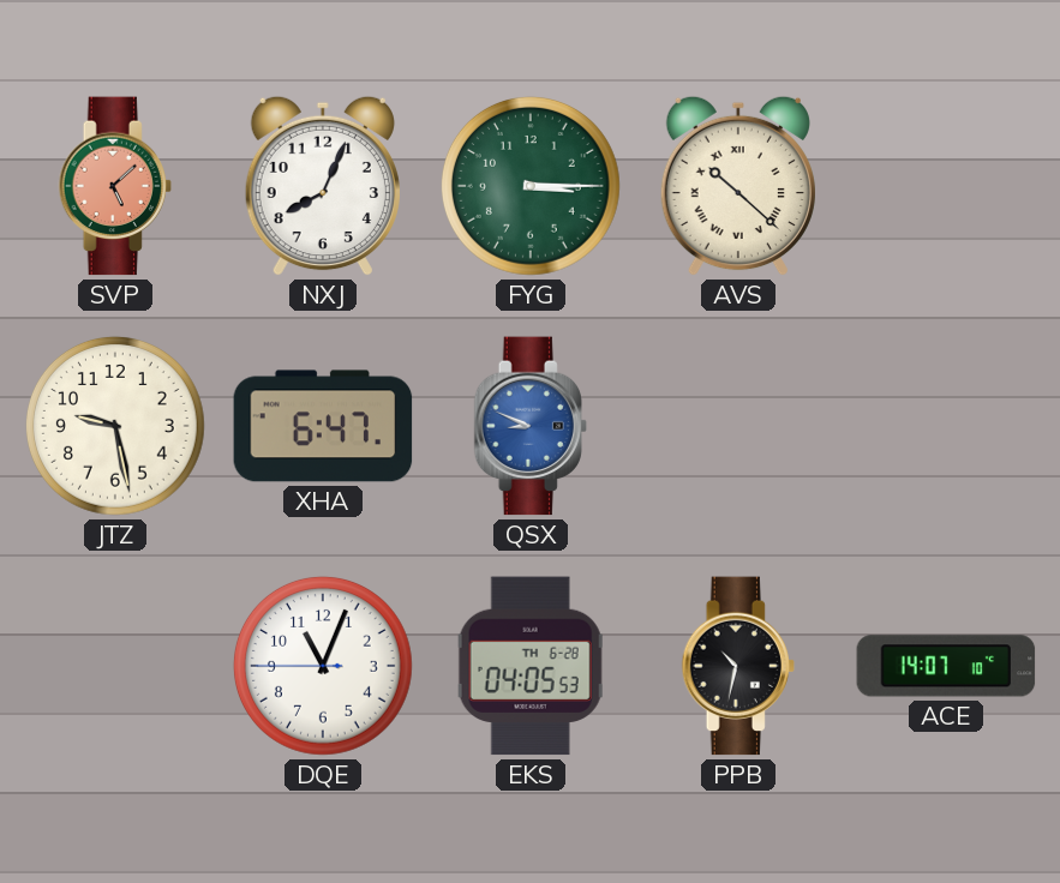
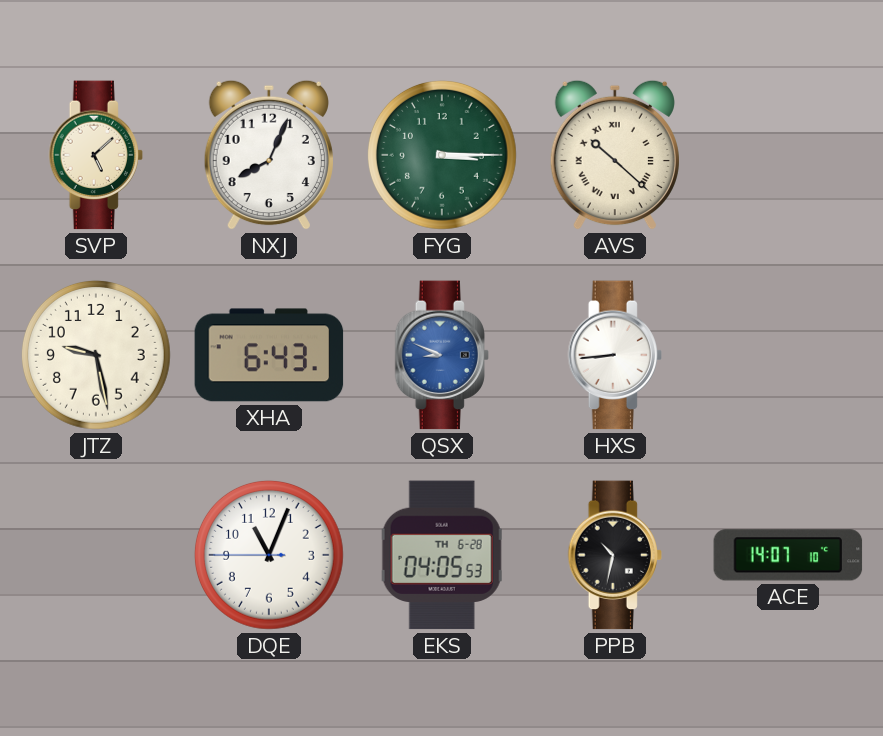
SVP dial: salmon -> cream (96, 155)
XHA: 6:47 -> 6:43 (269, 355)
HXS: none -> 8:44 (615, 355)
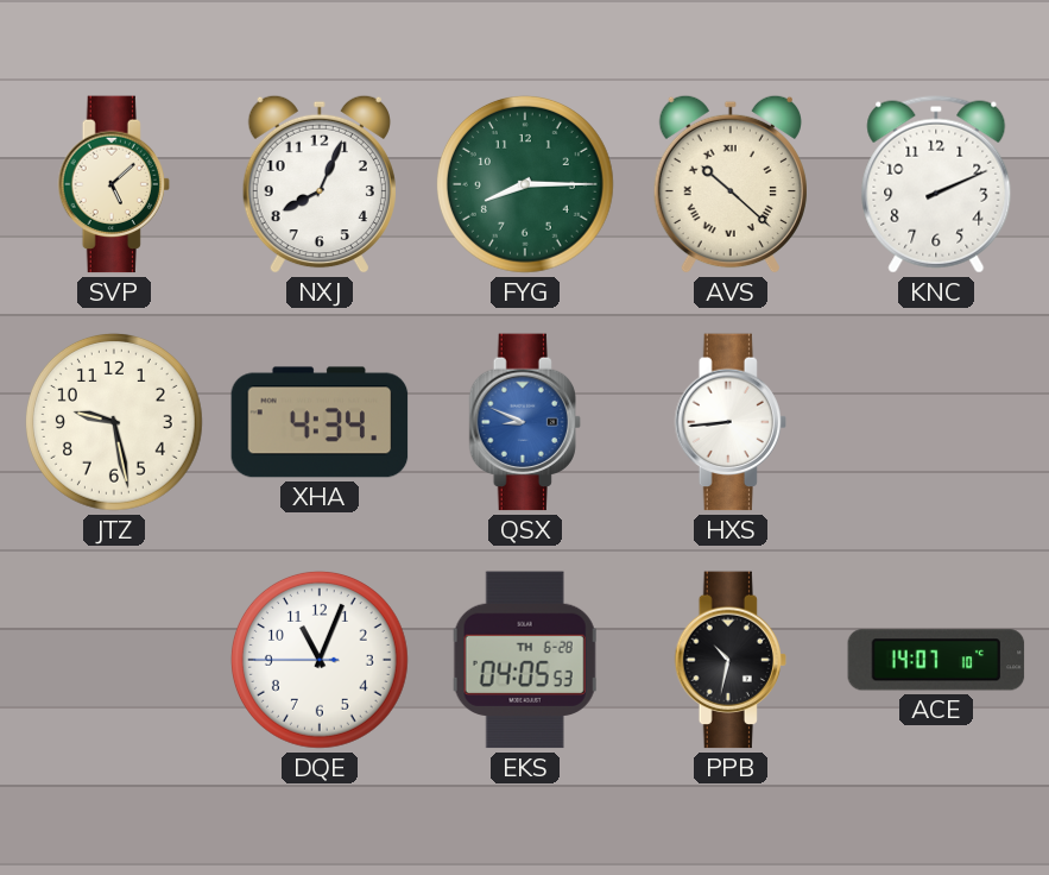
FYG: 3:15 -> 8:15 (525, 184)
KNC: none -> 2:11 (936, 184)
XHA: 6:43 -> 4:34 (320, 422)
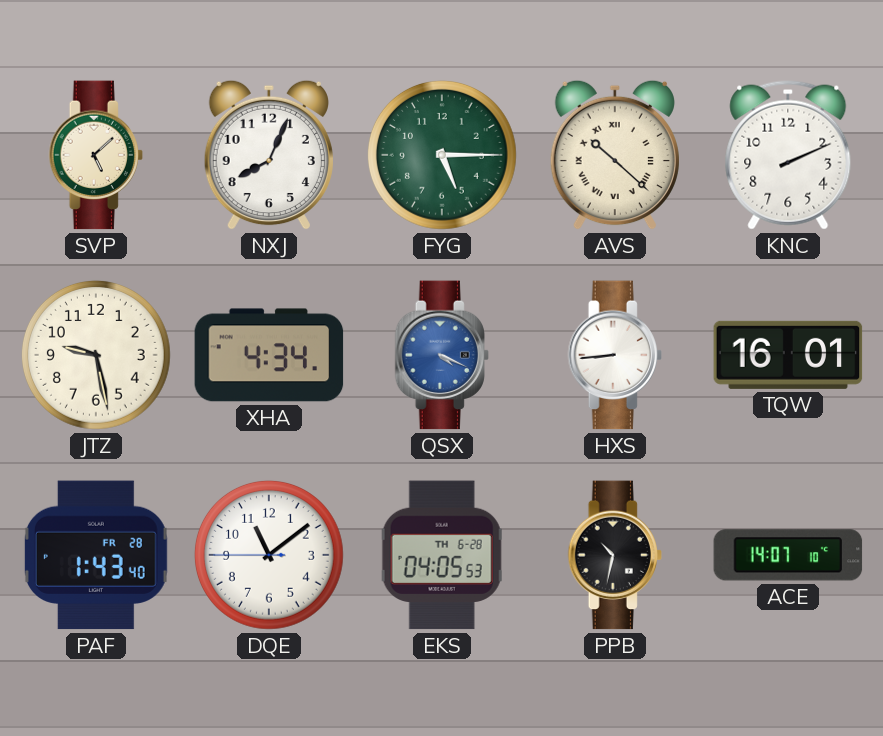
FYG: 8:15 -> 5:15 (442, 155)
QSX: 8:49 -> 4:19 (442, 355)
TQW: none -> 16:01 (788, 355)
PAF: none -> 1:43 (96, 555)
DQE: 11:03 -> 11:08 (269, 555)
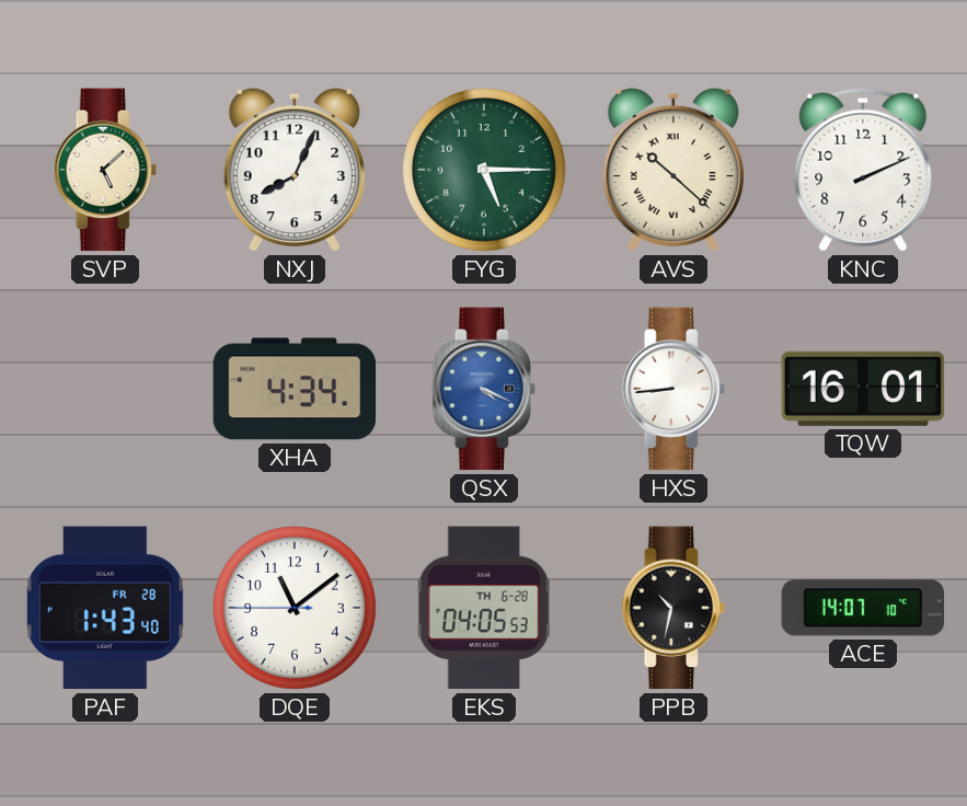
JTZ: 9:28 -> none (96, 355)
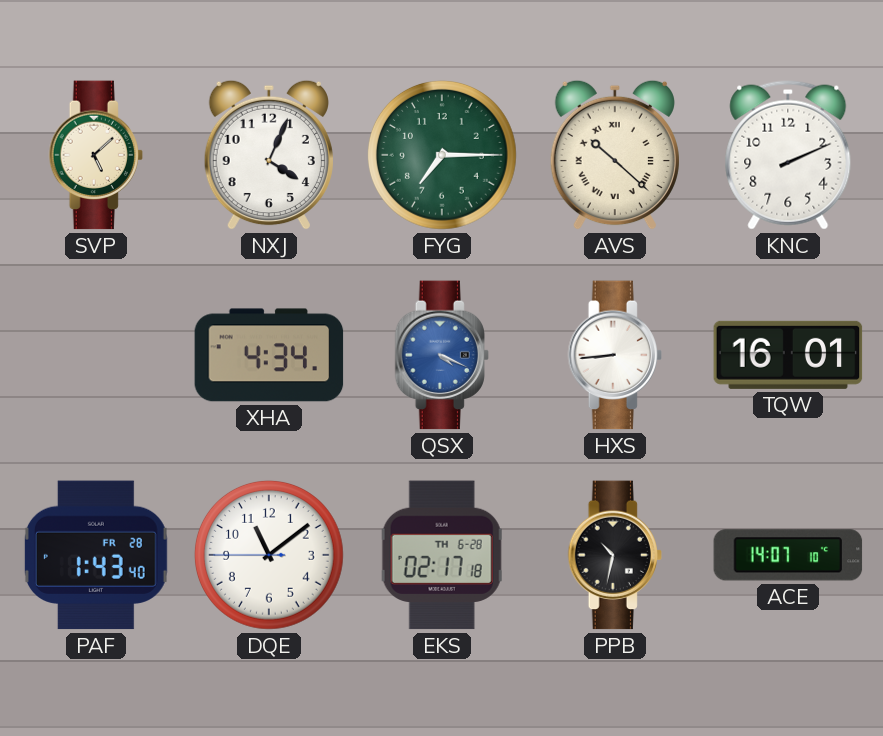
NXJ: 8:04 -> 4:04 (269, 155)
FYG: 5:15 -> 7:15 (442, 155)
EKS: 04:05 -> 02:17 (442, 555)
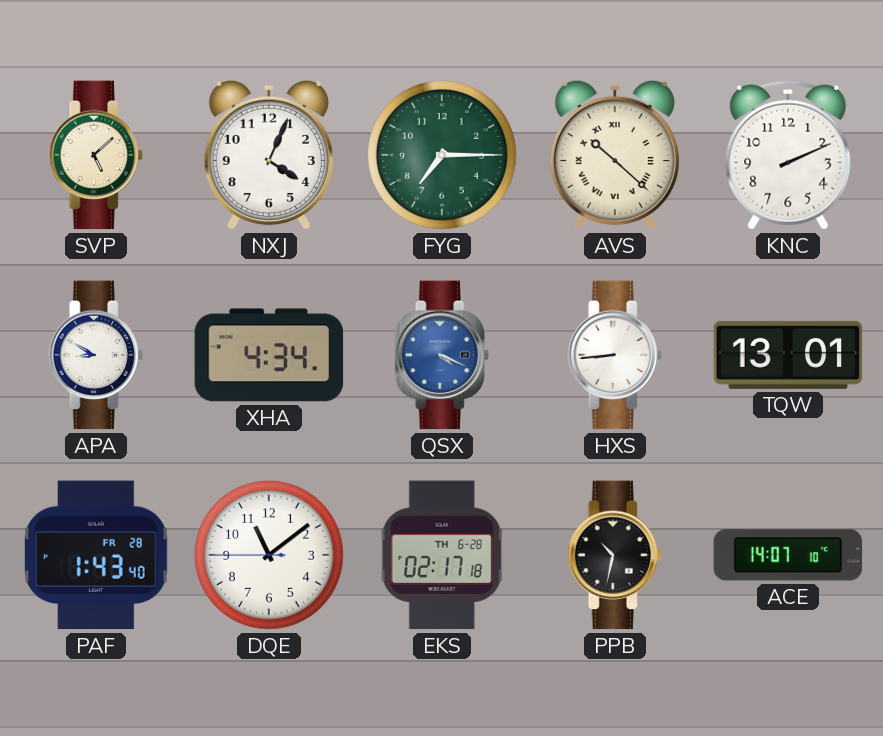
APA: none -> 8:50 (96, 355)
TQW: 16:01 -> 13:01 (788, 355)
